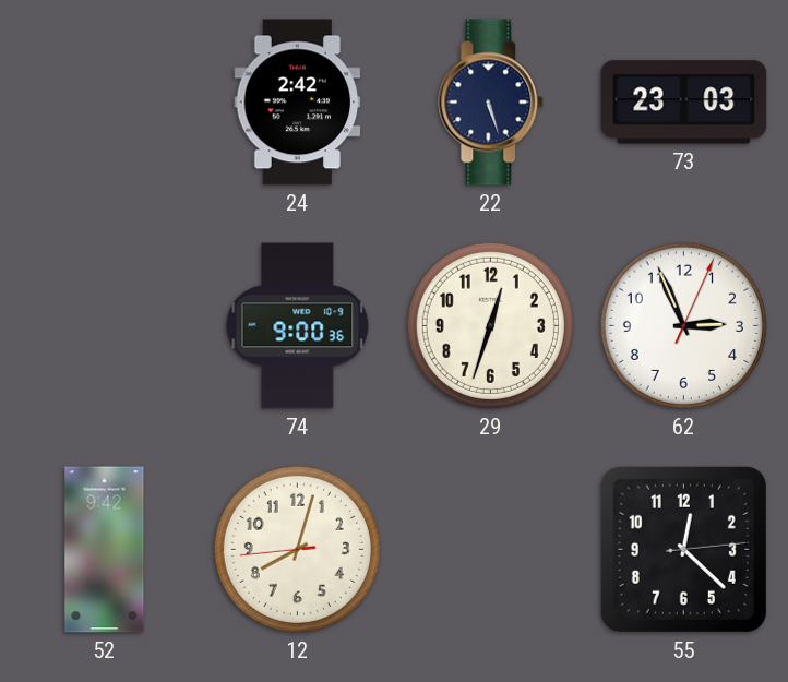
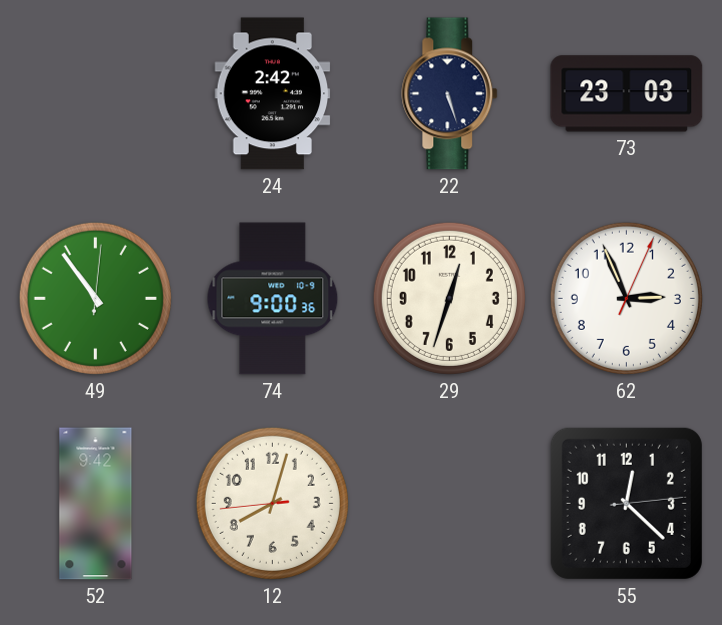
49: none -> 10:54 (95, 298)
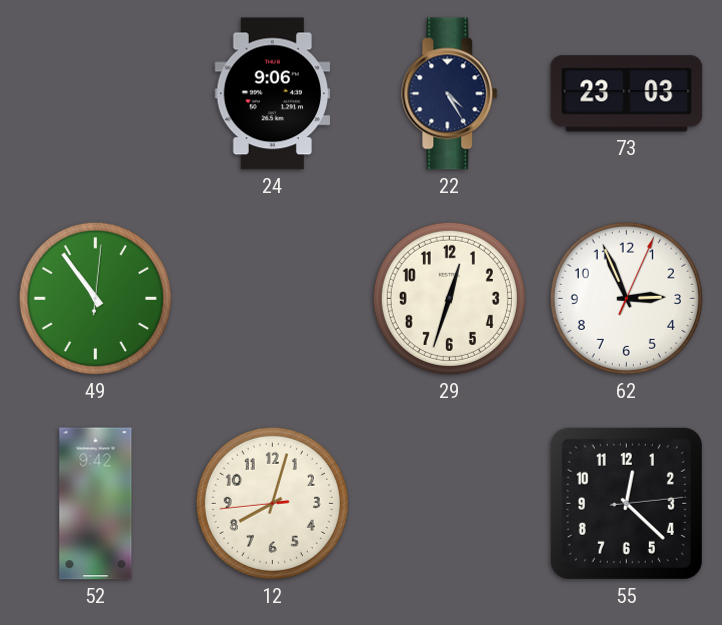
24: 2:42 -> 9:06 (273, 94)
22: 5:27 -> 4:25 (450, 94)
74: 9:00 -> none (273, 299)
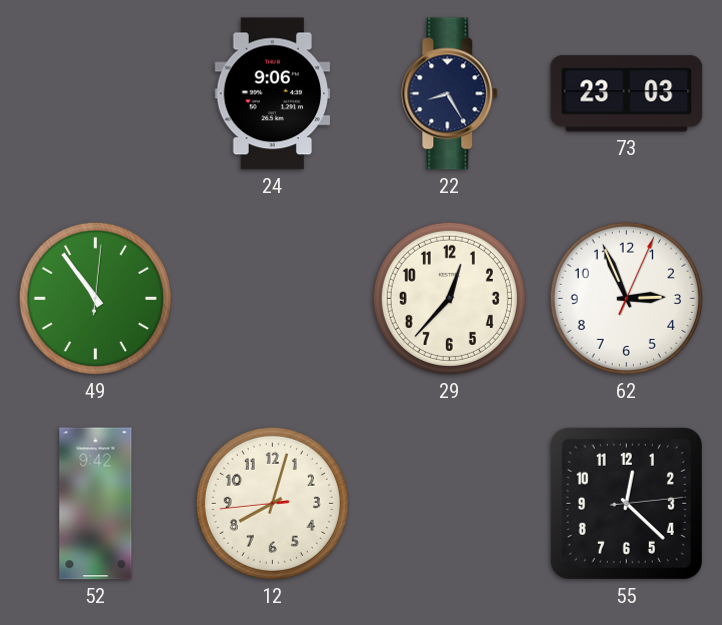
22: 4:25 -> 8:25 (450, 94)
29: 12:33 -> 12:37 (449, 298)
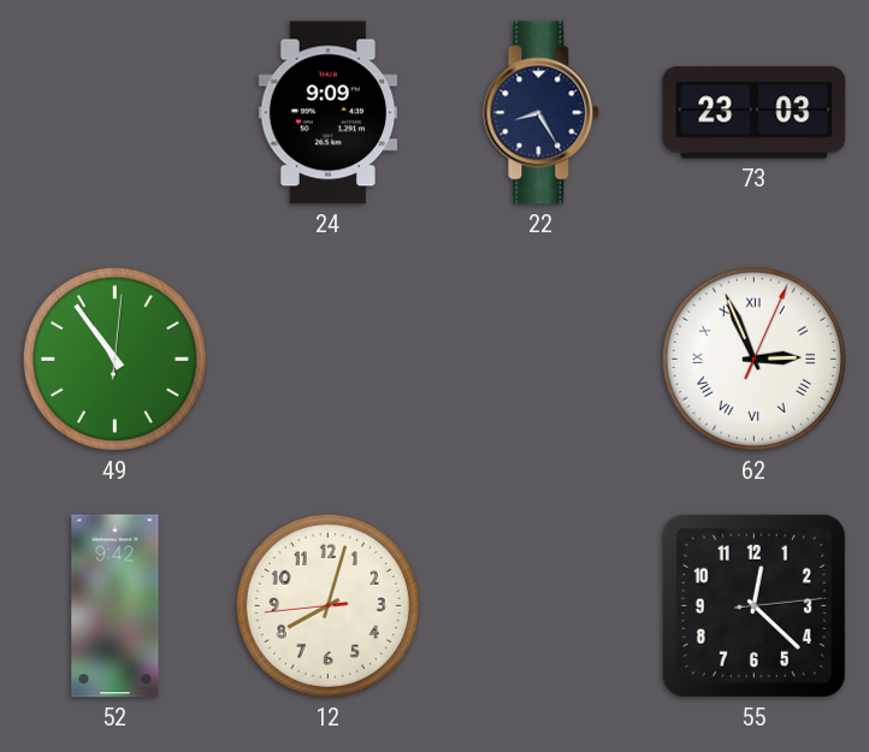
24: 9:06 -> 9:09 (329, 113)
29: 12:37 -> none (449, 298)
62 numerals: Arabic -> Roman (753, 359)
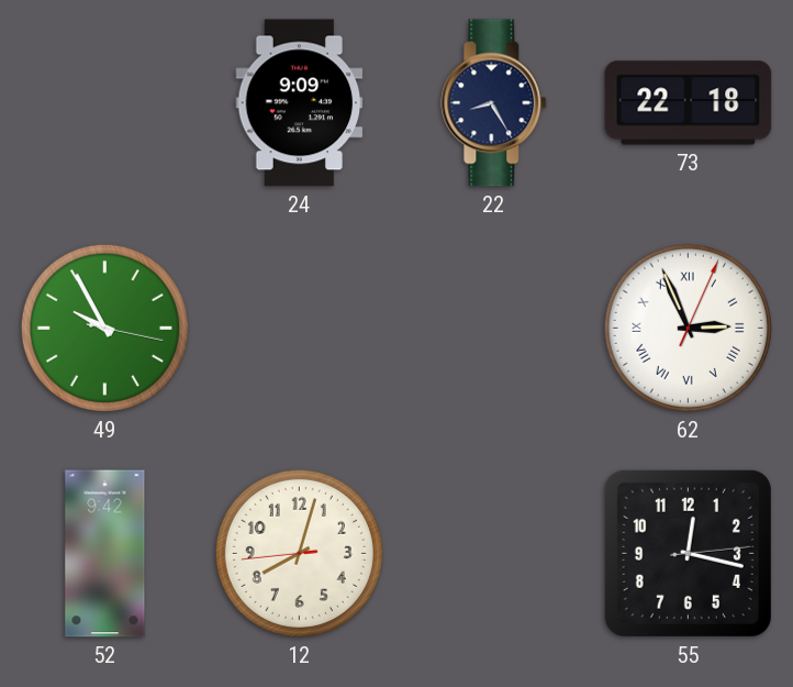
73: 23:03 -> 22:18 (689, 103)
49: 10:54 -> 9:55 (104, 328)
55: 12:22 -> 12:17 (688, 553)
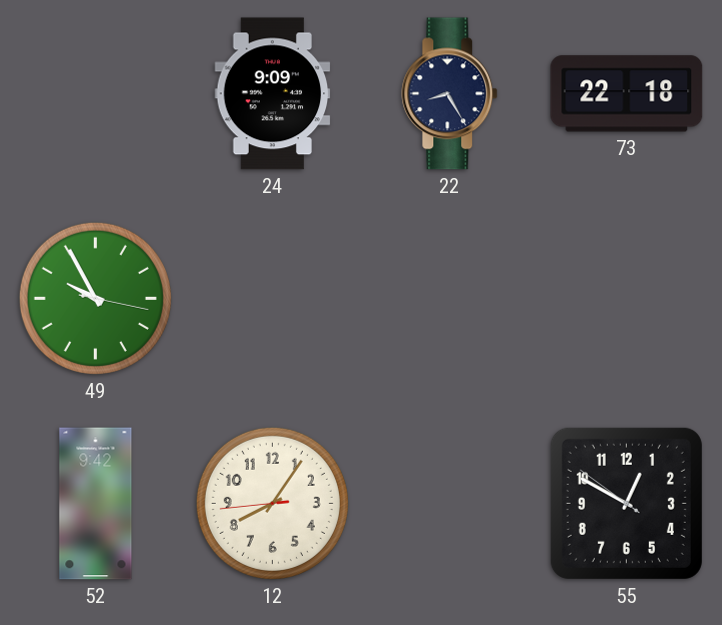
62: 2:56 -> none (688, 328)
12: 8:02 -> 8:05 (272, 503)
55: 12:17 -> 12:49 (626, 503)
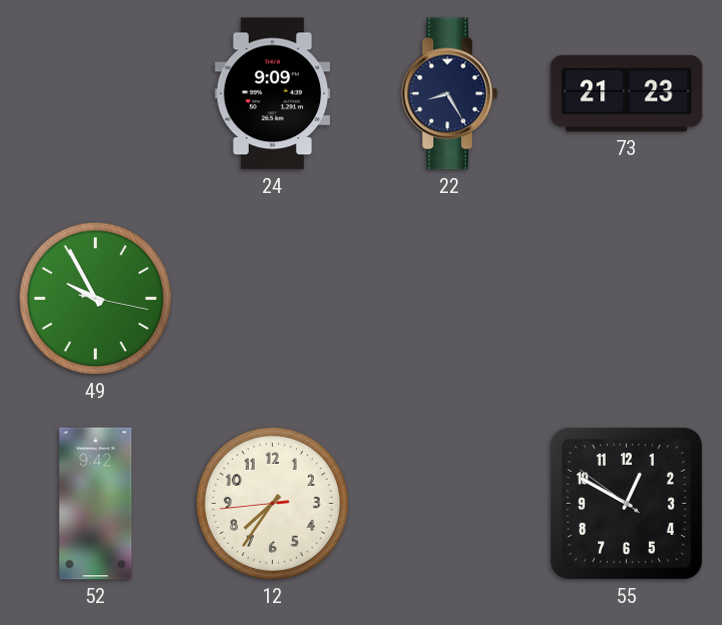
73: 22:18 -> 21:23 (627, 94)
12: 8:05 -> 7:35 (272, 503)
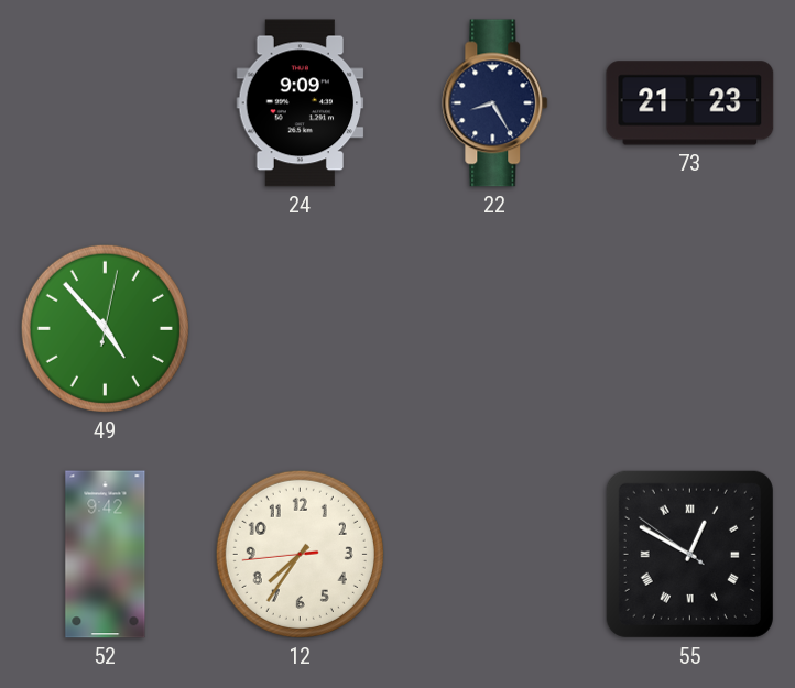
49: 9:55 -> 4:53 (105, 328)
55 numerals: Arabic -> Roman (689, 554)
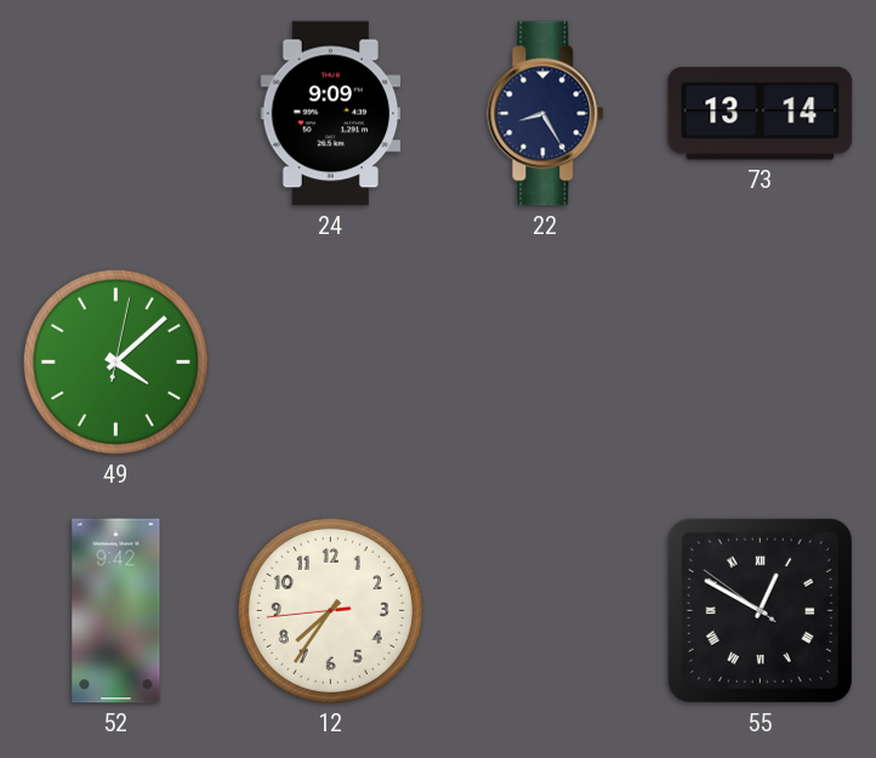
73: 21:23 -> 13:14 (761, 114)
49: 4:53 -> 4:08 (115, 361)
